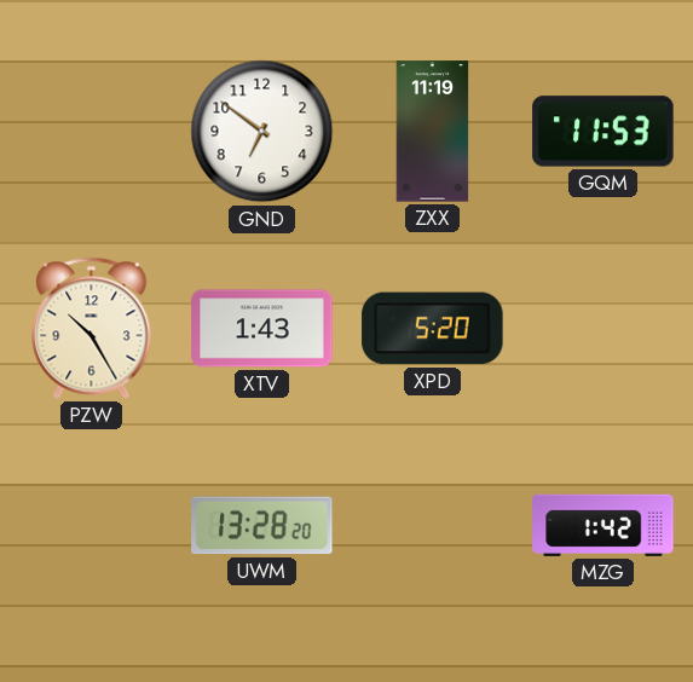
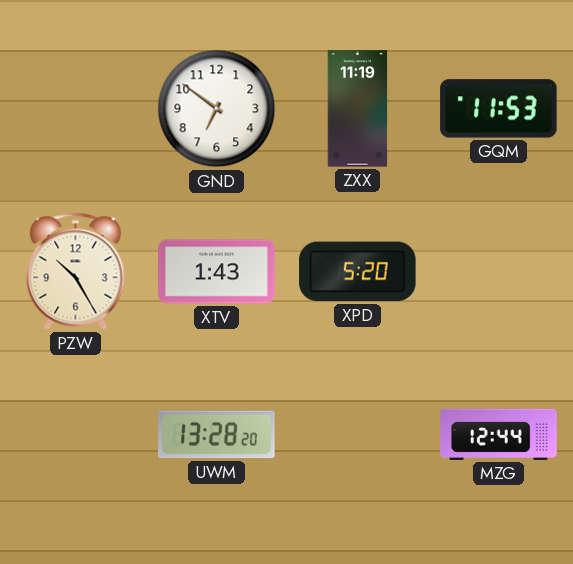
MZG: 1:42 -> 12:44 (499, 434)
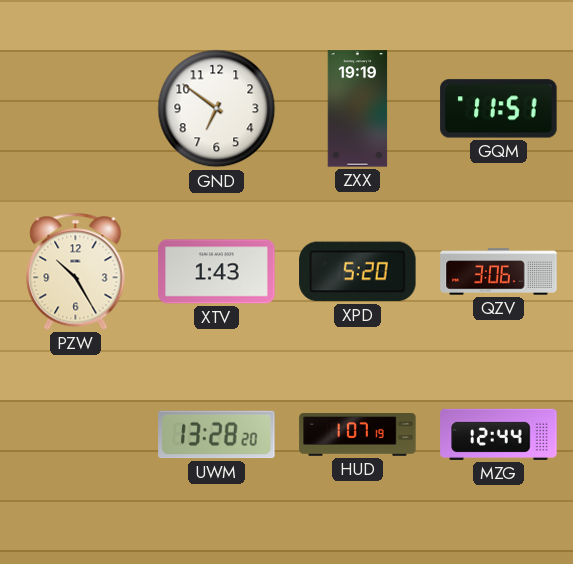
ZXX: 11:19 -> 19:19 (358, 109)
GQM: 11:53 -> 11:51 (499, 109)
QZV: none -> 3:06 (499, 272)
HUD: none -> 1:07 (358, 435)
